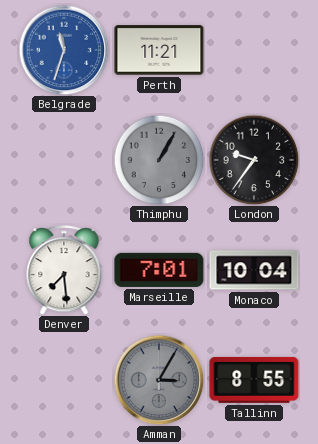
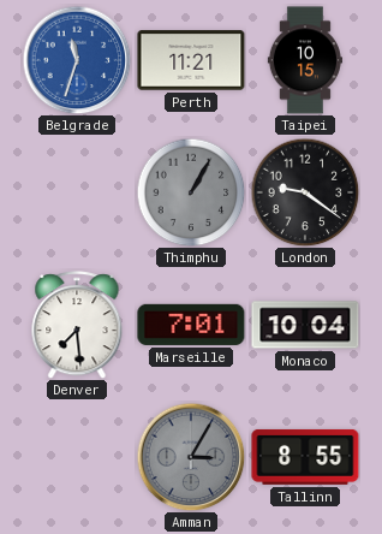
Taipei: none -> 10:15 (305, 60)
London: 9:36 -> 9:21 (305, 192)
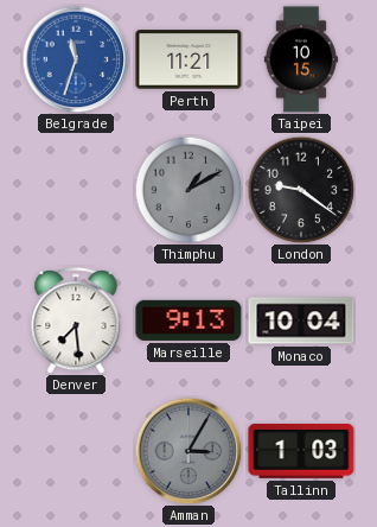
Thimphu: 1:05 -> 1:10 (188, 190)
Marseille: 7:01 -> 9:13 (188, 320)
Tallinn: 8:55 -> 1:03 (301, 451)
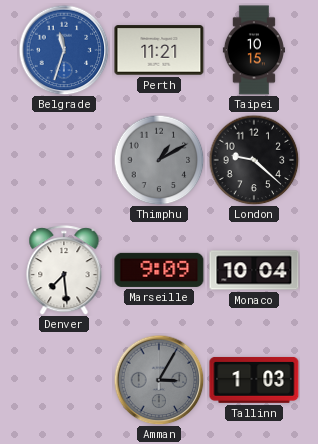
London: 9:21 -> 9:22 (254, 160)
Marseille: 9:13 -> 9:09 (159, 270)
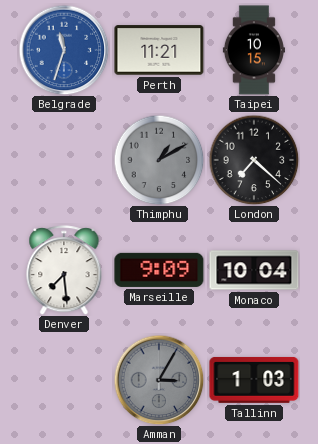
London: 9:22 -> 7:22 (254, 160)
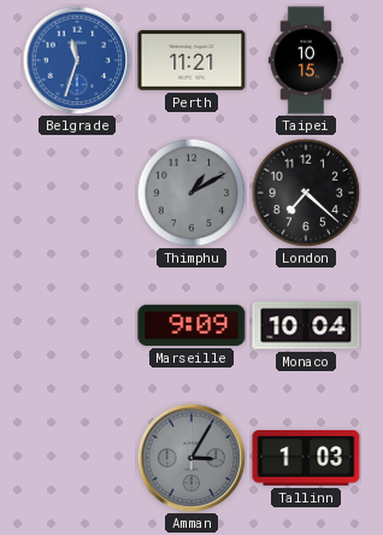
Denver: 7:29 -> none (64, 270)
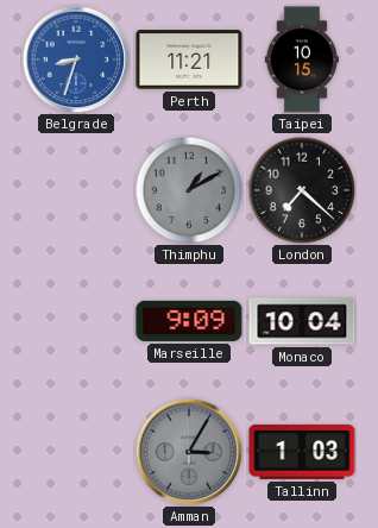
Belgrade: 11:33 -> 8:33 (76, 59)
